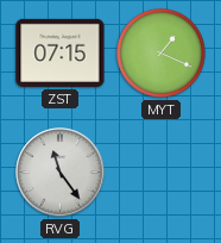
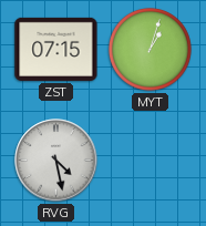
MYT: 1:19 -> 1:03 (150, 49)
RVG: 11:24 -> 4:28 (56, 161)
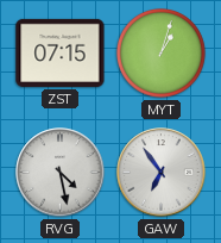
GAW: none -> 6:54 (162, 173)
